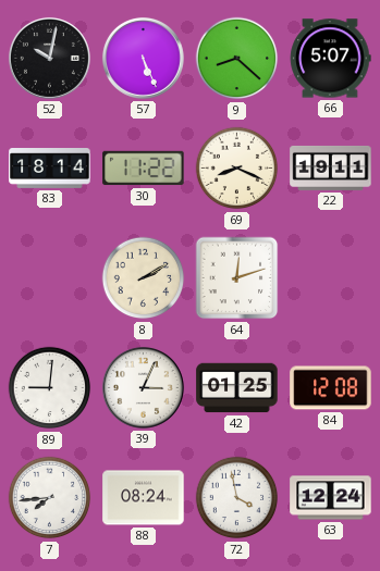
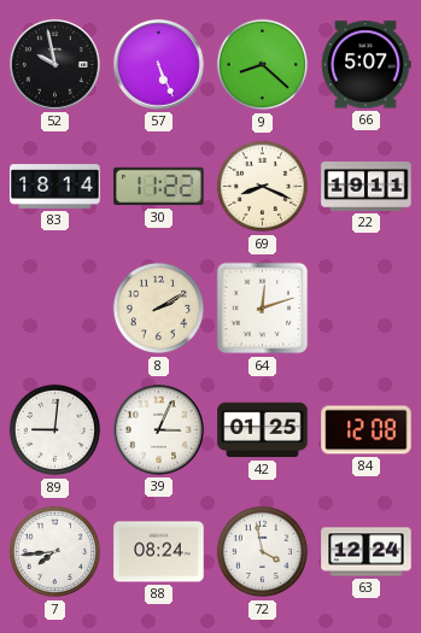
52: 10:02 -> 9:58 (54, 64)
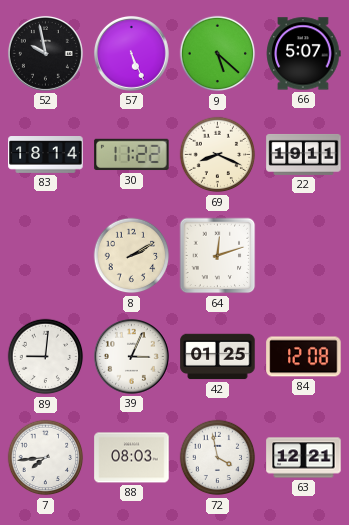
9: 8:22 -> 5:22 (218, 54)
88: 08:24 -> 08:03 (132, 458)
63: 12:24 -> 12:21 (304, 458)
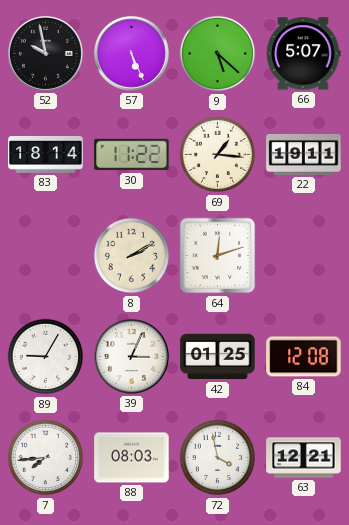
69: 8:19 -> 1:16 (218, 155)
89: 9:01 -> 9:05 (46, 357)
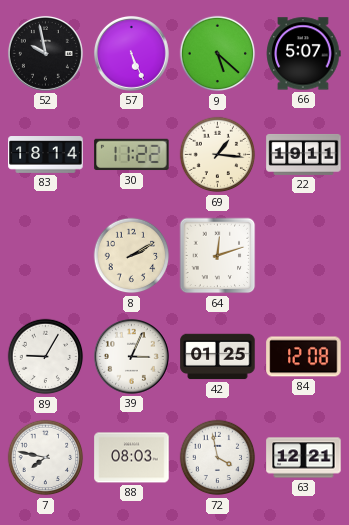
7: 7:44 -> 7:47 (46, 458)
